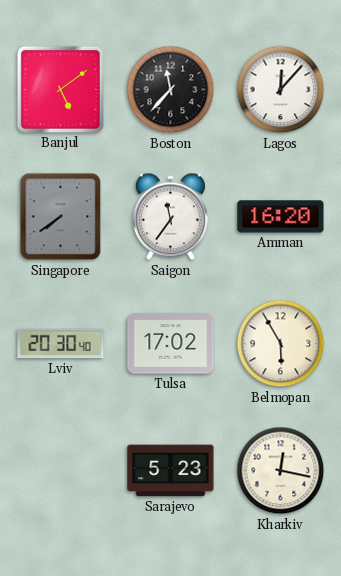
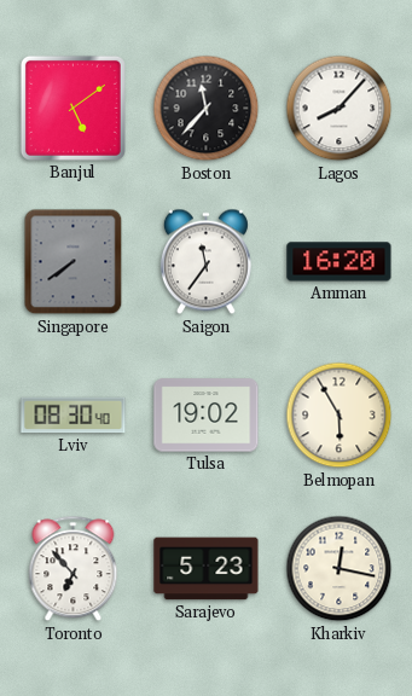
Lagos: 12:07 -> 8:07 (340, 109)
Lviv: 20:30 -> 08:30 (74, 416)
Tulsa: 17:02 -> 19:02 (207, 416)
Toronto: none -> 6:53 (74, 569)
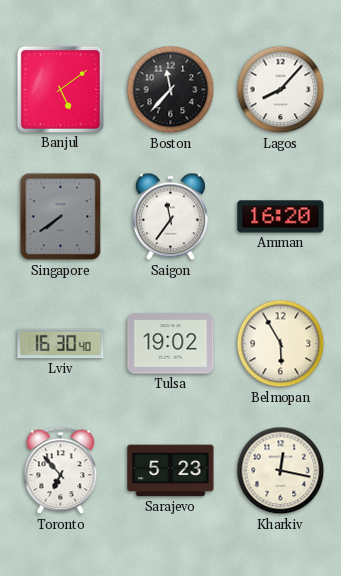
Lviv: 08:30 -> 16:30 (61, 344)
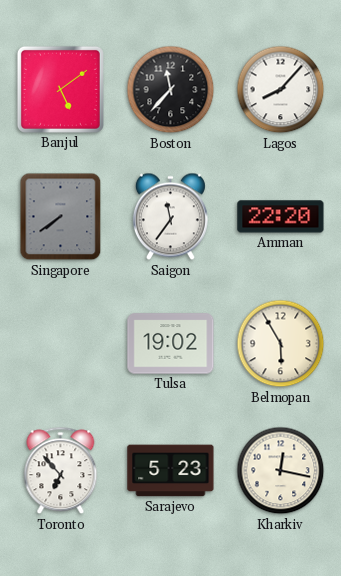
Amman: 16:20 -> 22:20 (281, 217)
Lviv: 16:30 -> none (61, 344)
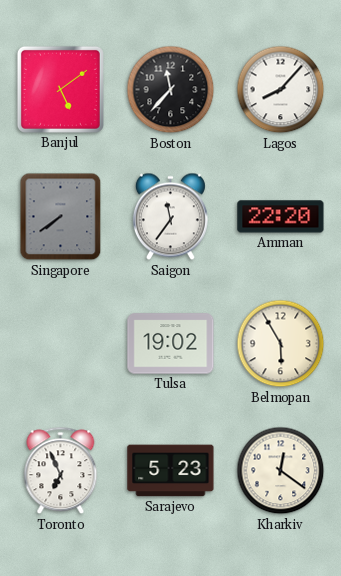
Toronto: 6:53 -> 6:56 (61, 471)
Kharkiv: 12:17 -> 12:21 (281, 471)
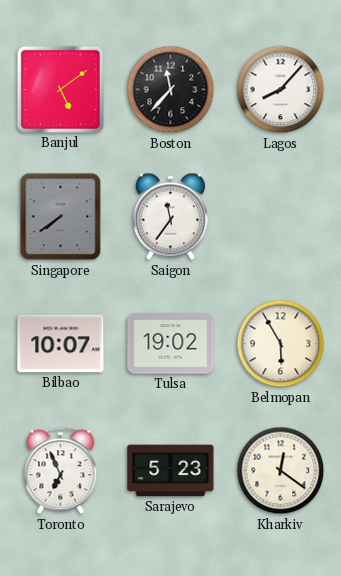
Amman: 22:20 -> none (281, 217)
Bilbao: none -> 10:07 (61, 344)
